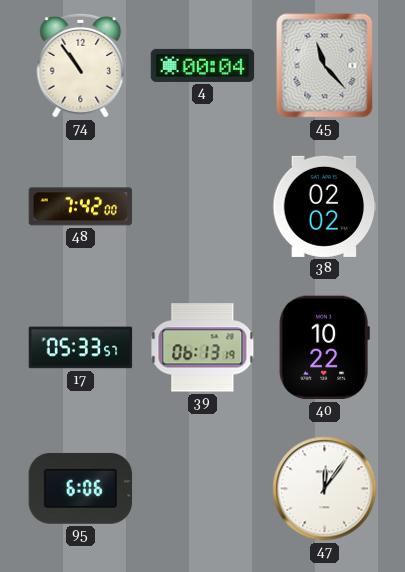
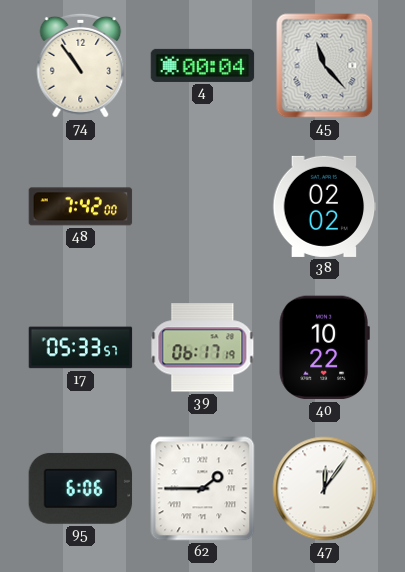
39: 06:13 -> 06:17 (203, 348)
62: none -> 1:45 (203, 489)
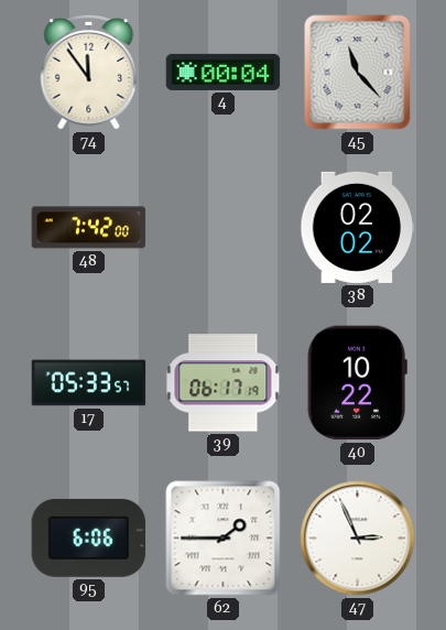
74: 10:54 -> 11:54 (89, 72)
47: 12:06 -> 2:56 (358, 539)
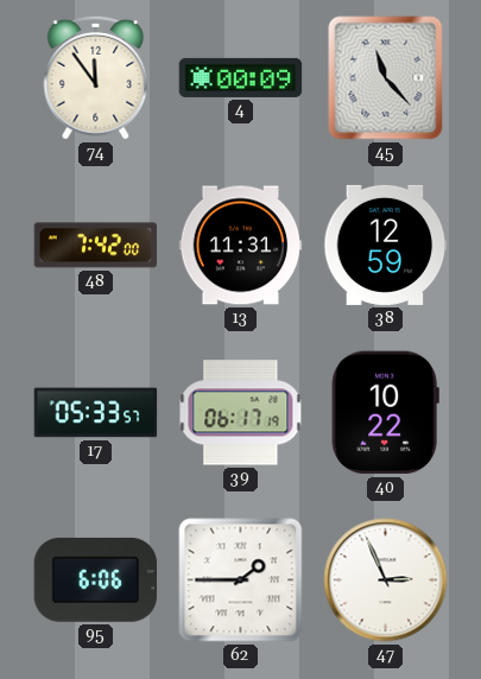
4: 00:04 -> 00:09 (241, 77)
13: none -> 11:31 (241, 246)
38: 02:02 -> 12:59 (386, 245)
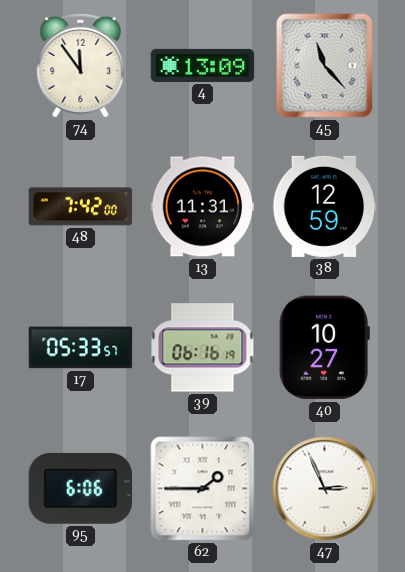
4: 00:09 -> 13:09 (203, 65)
39: 06:17 -> 06:16 (203, 348)
40: 10:22 -> 10:27 (324, 348)
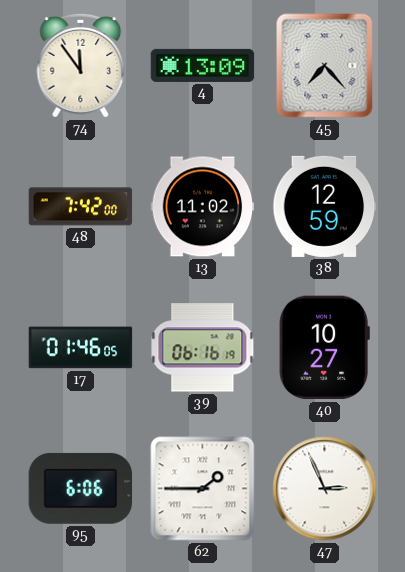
45: 11:23 -> 7:23 (325, 66)
13: 11:31 -> 11:02 (203, 207)
17: 05:33 -> 01:46 (81, 348)
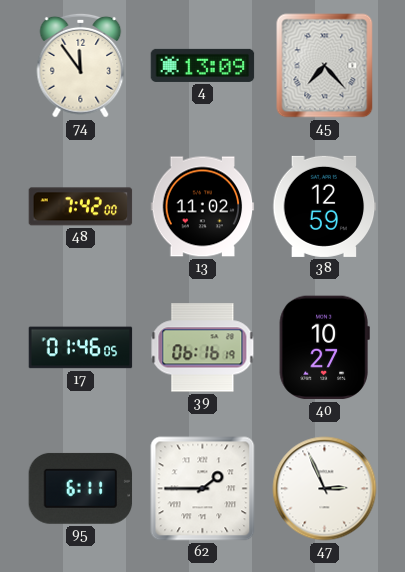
95: 6:06 -> 6:11 (81, 488)
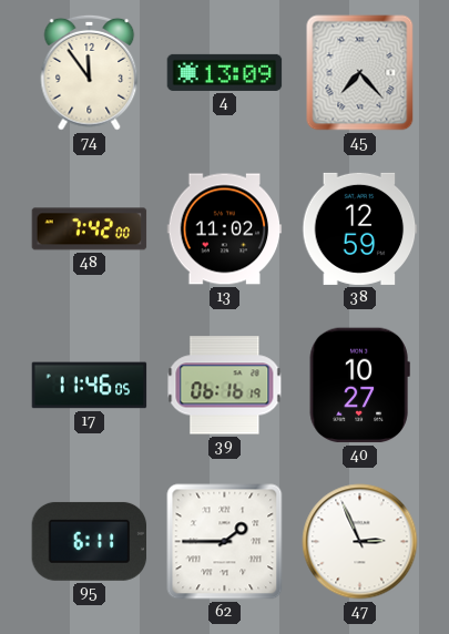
17: 01:46 -> 11:46 (90, 386)
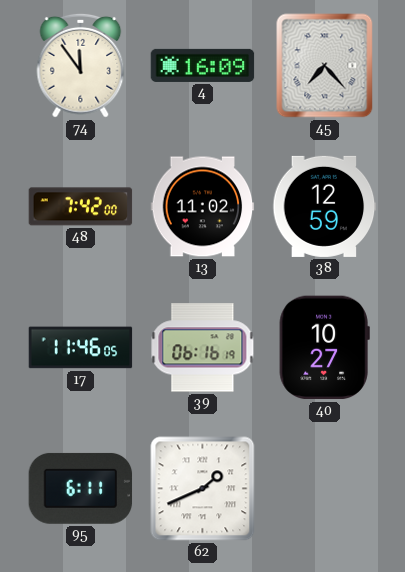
4: 13:09 -> 16:09 (203, 65)
62: 1:45 -> 1:41 (203, 489)
47: 2:56 -> none (360, 542)
